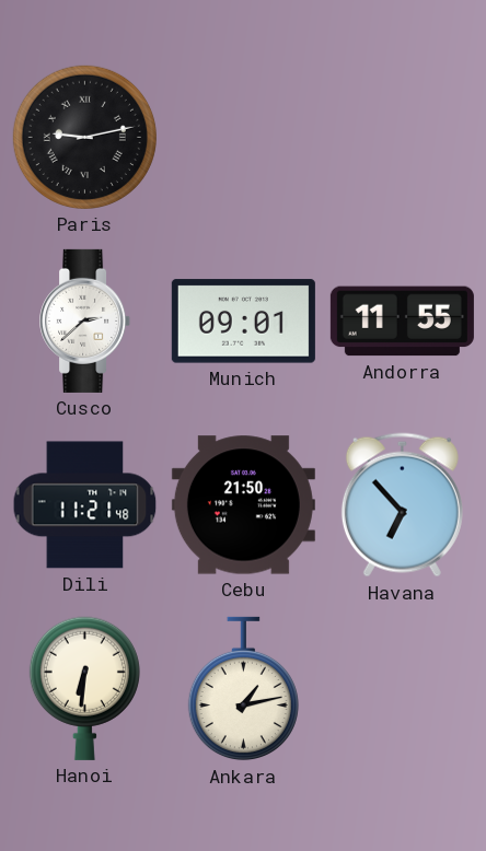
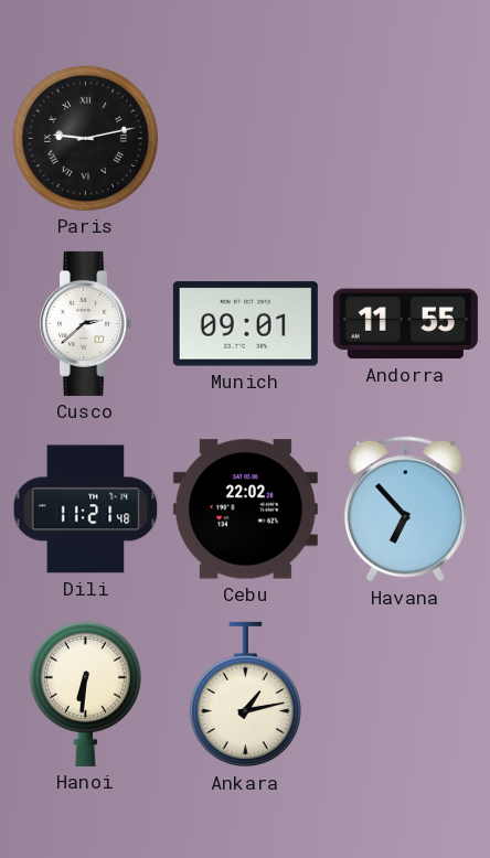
Cebu: 21:50 -> 22:02 (245, 510)
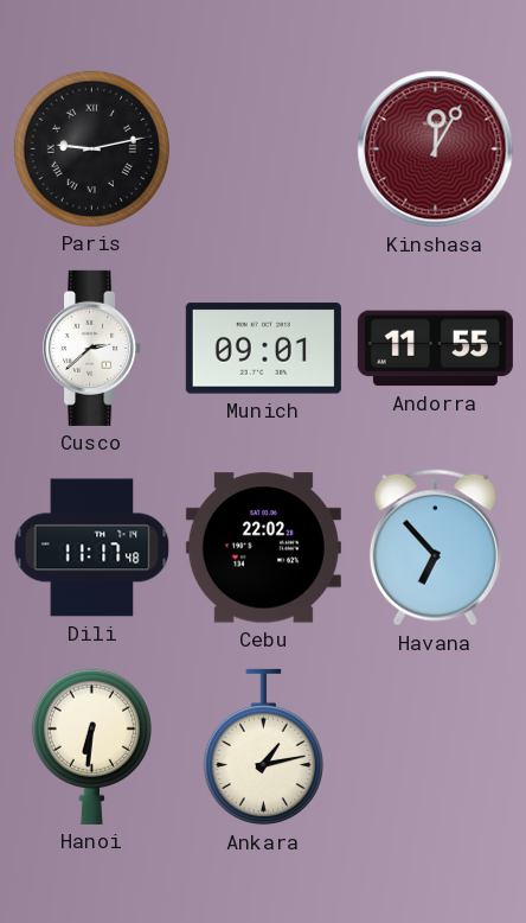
Kinshasa: none -> 12:05 (436, 149)
Dili: 11:21 -> 11:17 (92, 548)
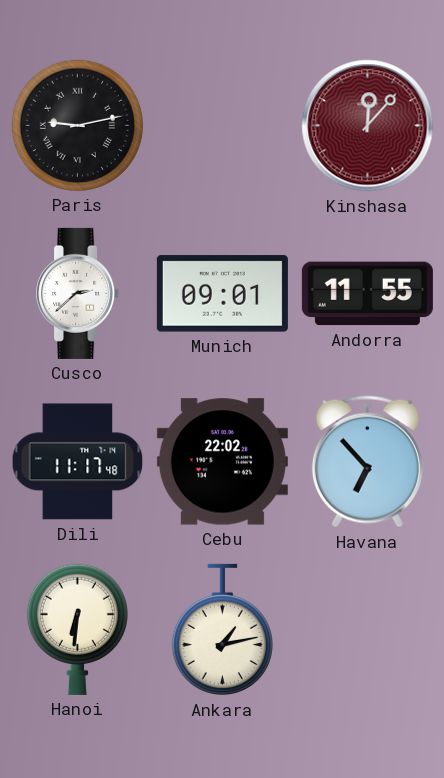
Kinshasa: 12:05 -> 12:07 (368, 126)
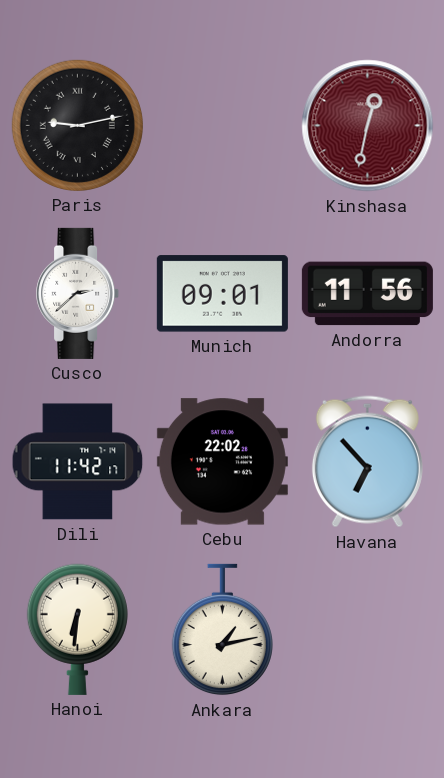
Kinshasa: 12:07 -> 12:32 (368, 126)
Andorra: 11:55 -> 11:56 (367, 294)
Dili: 11:17 -> 11:42 (78, 462)
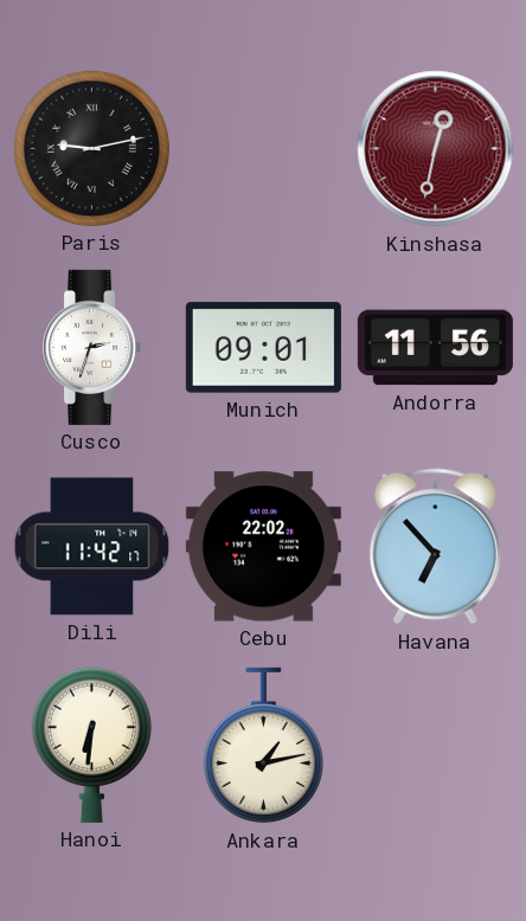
Cusco: 2:38 -> 2:33 (92, 347)
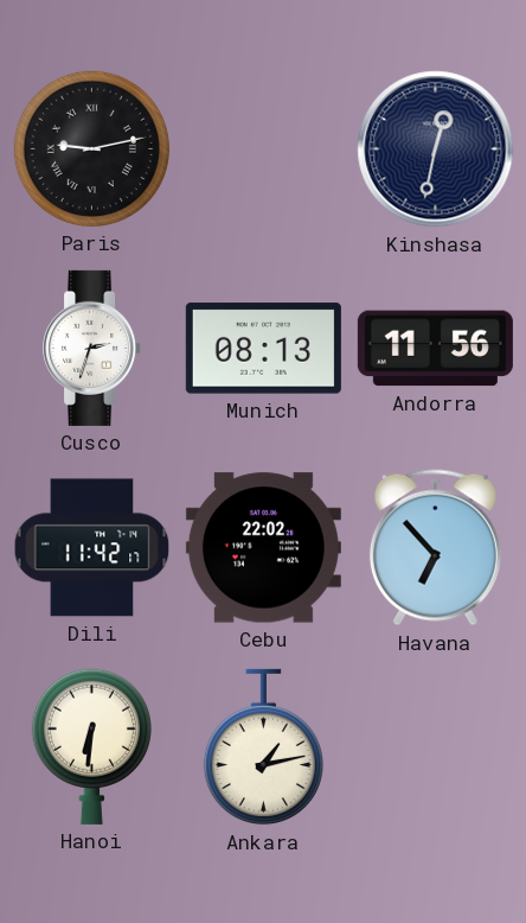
Kinshasa dial: burgundy -> navy (436, 149)
Munich: 09:01 -> 08:13 (263, 349)
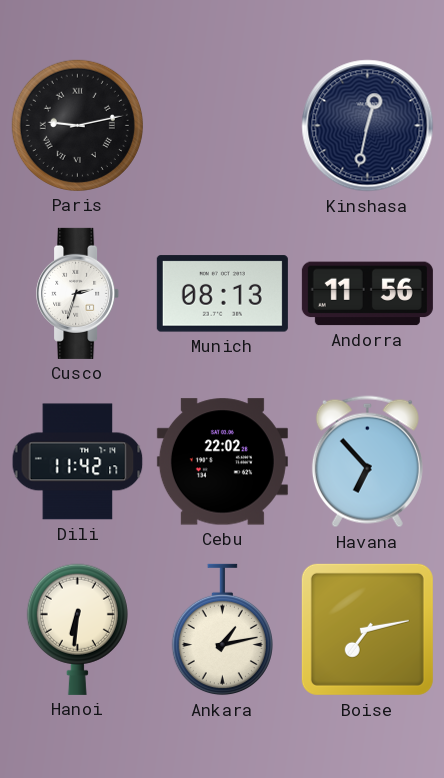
Boise: none -> 7:13 (367, 629)
